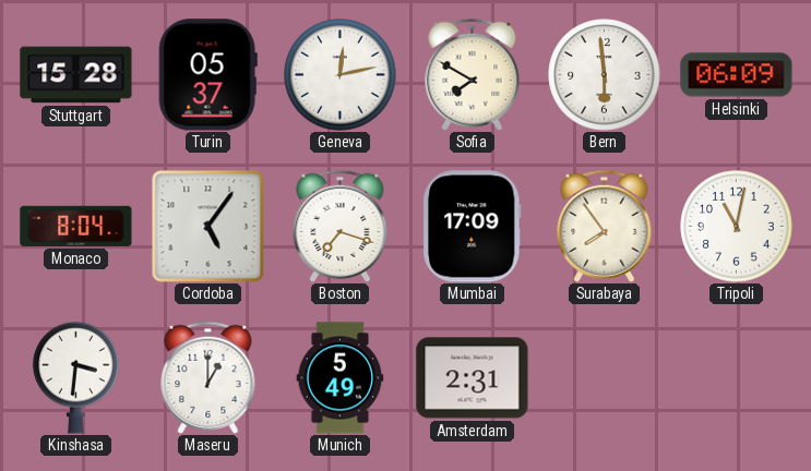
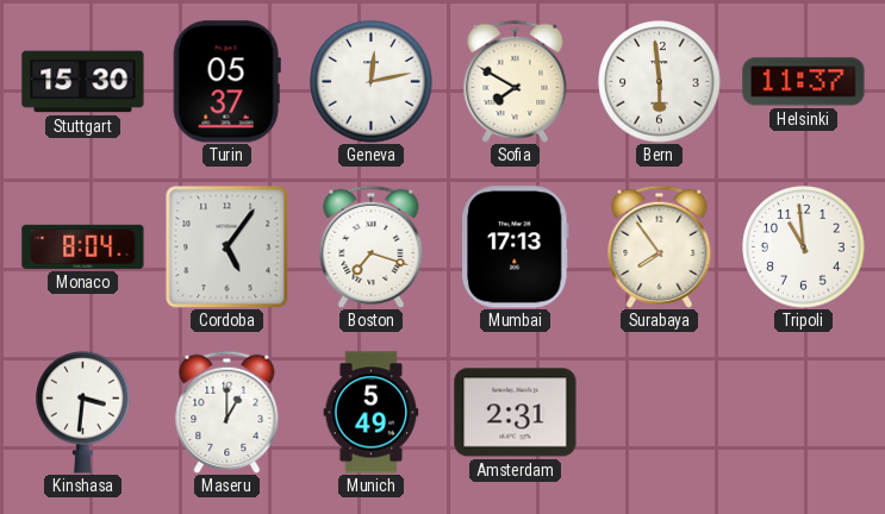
Stuttgart: 15:28 -> 15:30 (83, 82)
Helsinki: 06:09 -> 11:37 (804, 82)
Mumbai: 17:09 -> 17:13 (516, 247)
Tripoli: 11:02 -> 10:59 (804, 247)
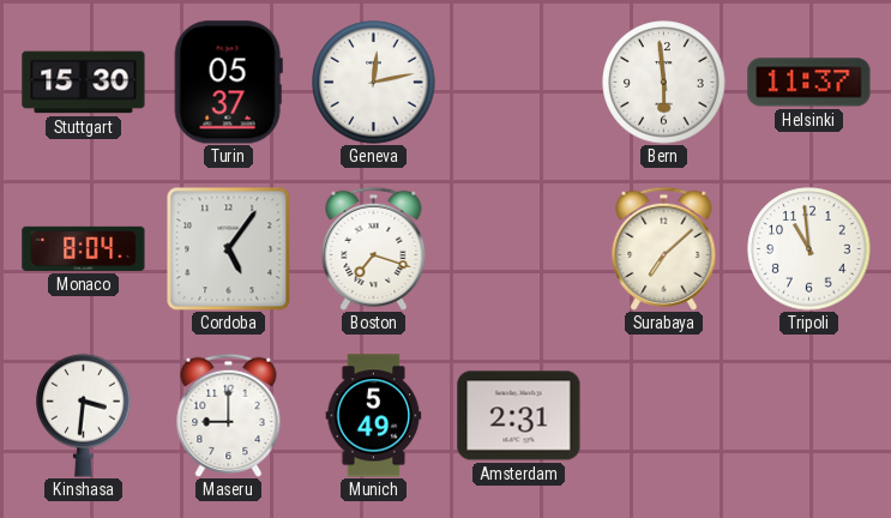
Sofia: 7:50 -> none (516, 81)
Mumbai: 17:13 -> none (516, 247)
Surabaya: 7:54 -> 7:08 (664, 248)
Maseru: 1:00 -> 9:00 (229, 415)
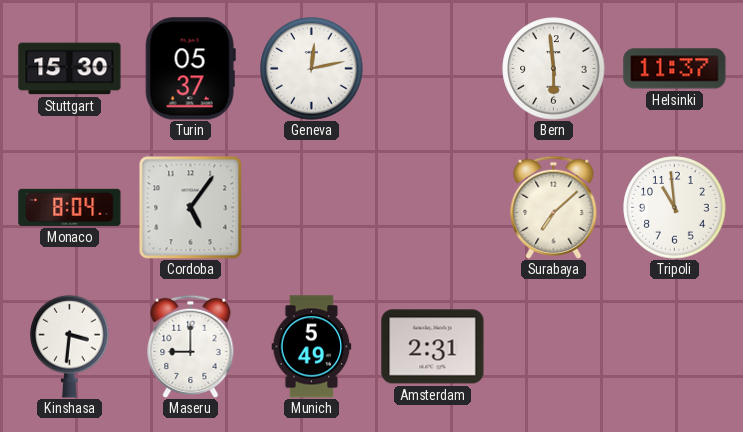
Boston: 7:18 -> none (374, 248)
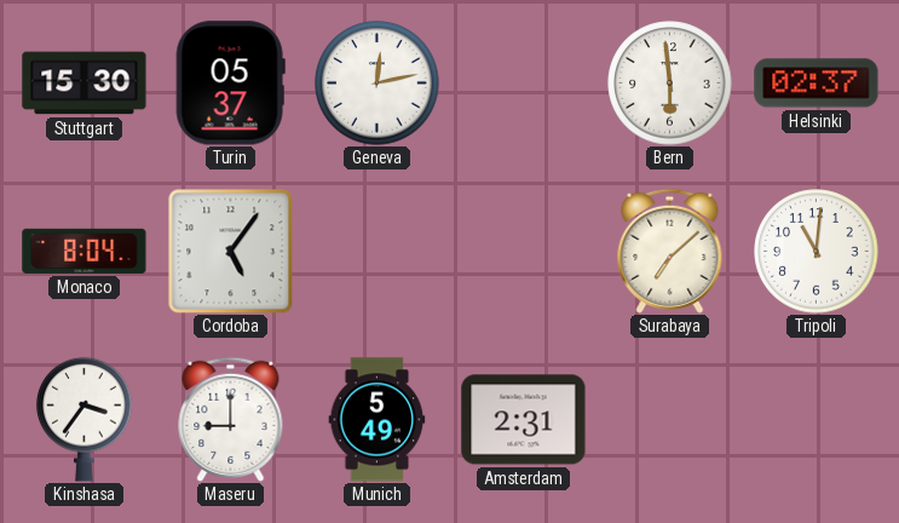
Helsinki: 11:37 -> 02:37 (817, 84)
Tripoli: 10:59 -> 11:01 (817, 252)
Kinshasa: 3:31 -> 3:36 (85, 419)
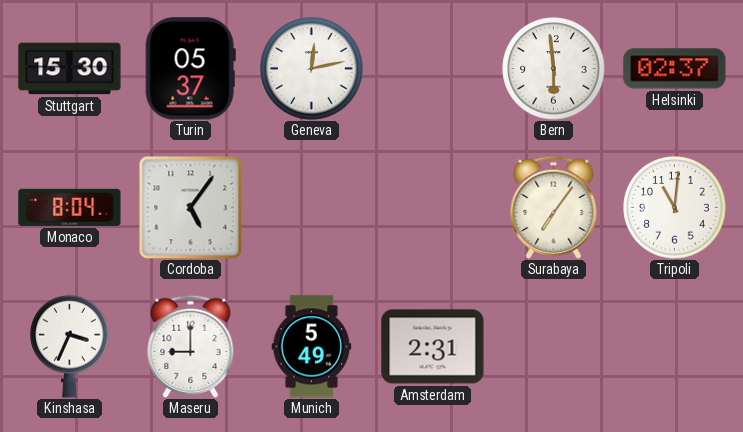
Surabaya: 7:08 -> 7:06 (554, 207)
Kinshasa: 3:36 -> 3:34 (70, 346)
